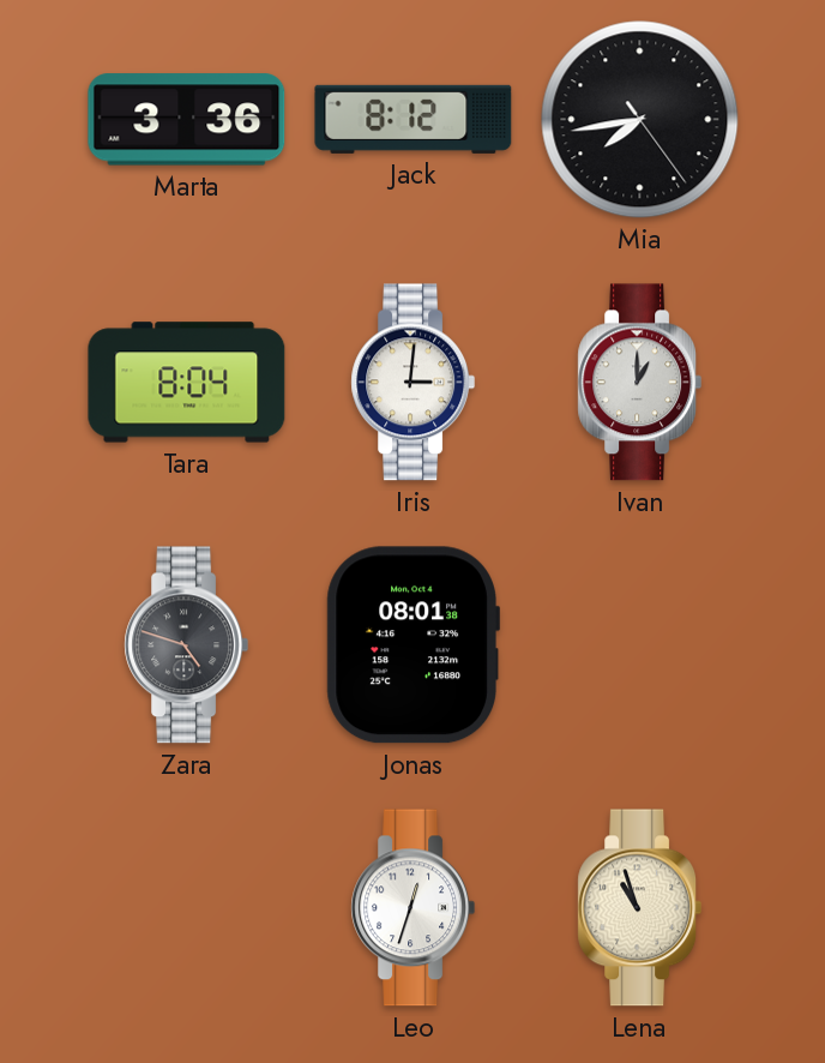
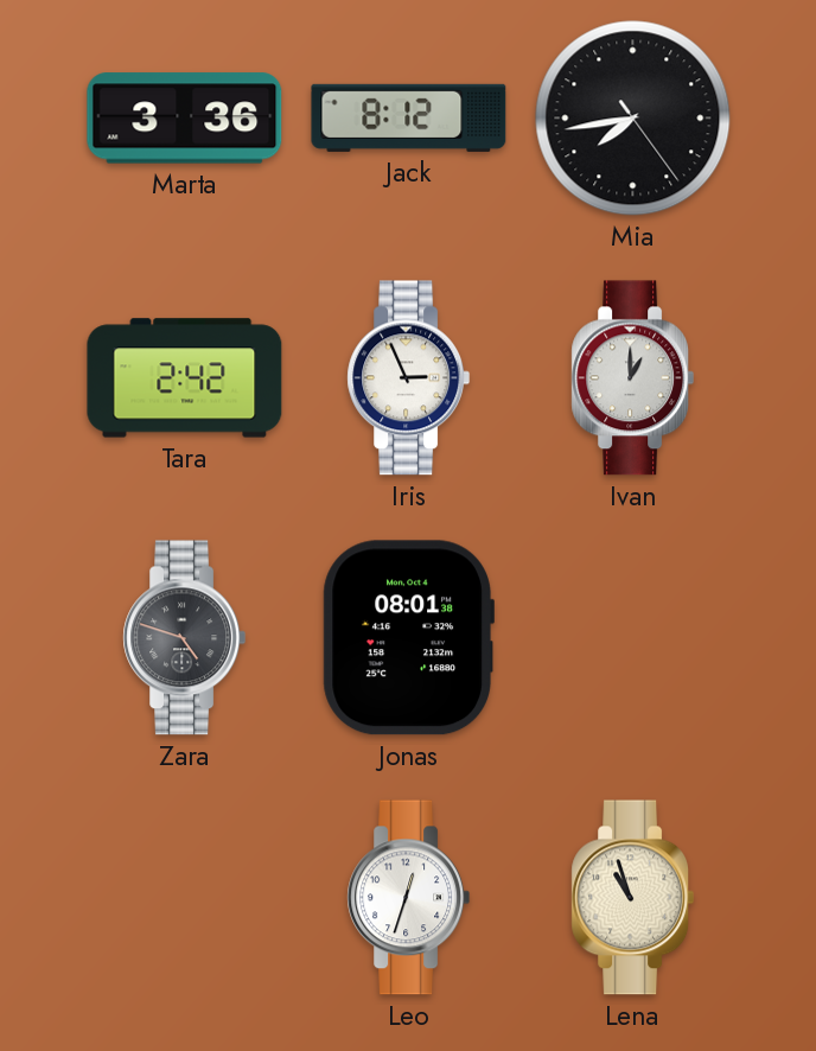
Tara: 8:04 -> 2:42 (185, 378)
Iris: 3:01 -> 2:56 (409, 378)
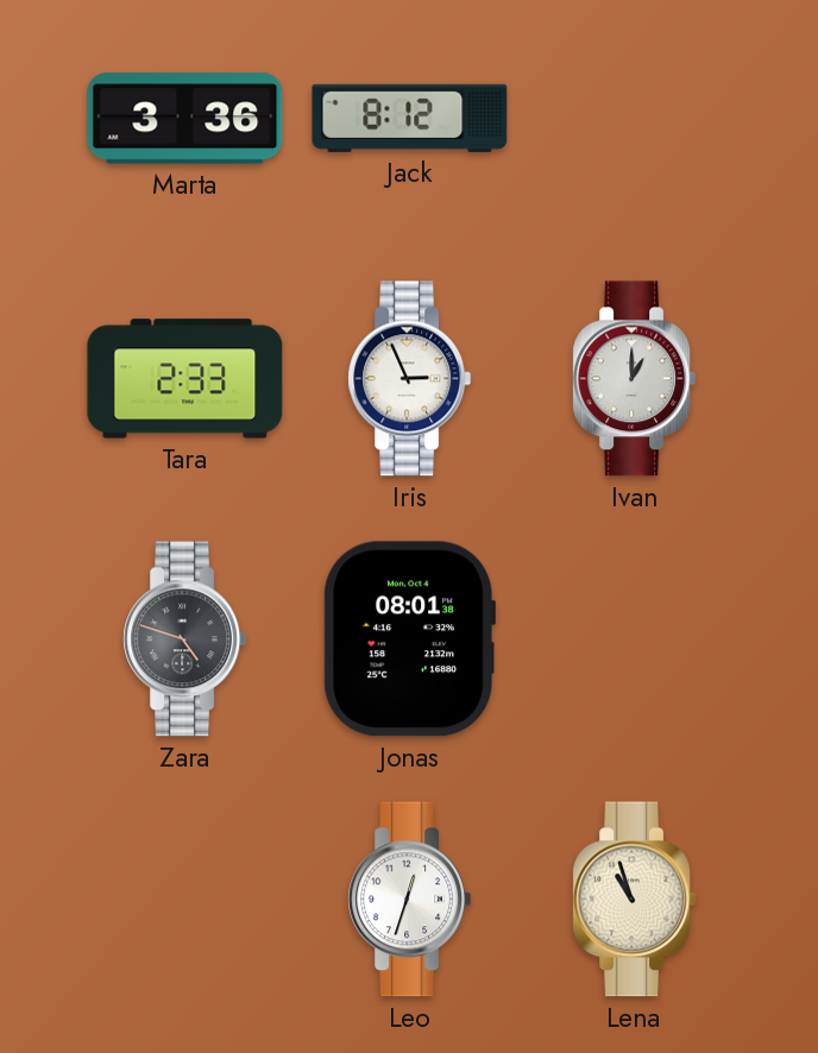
Mia: 7:43 -> none (633, 119)
Tara: 2:42 -> 2:33 (185, 379)
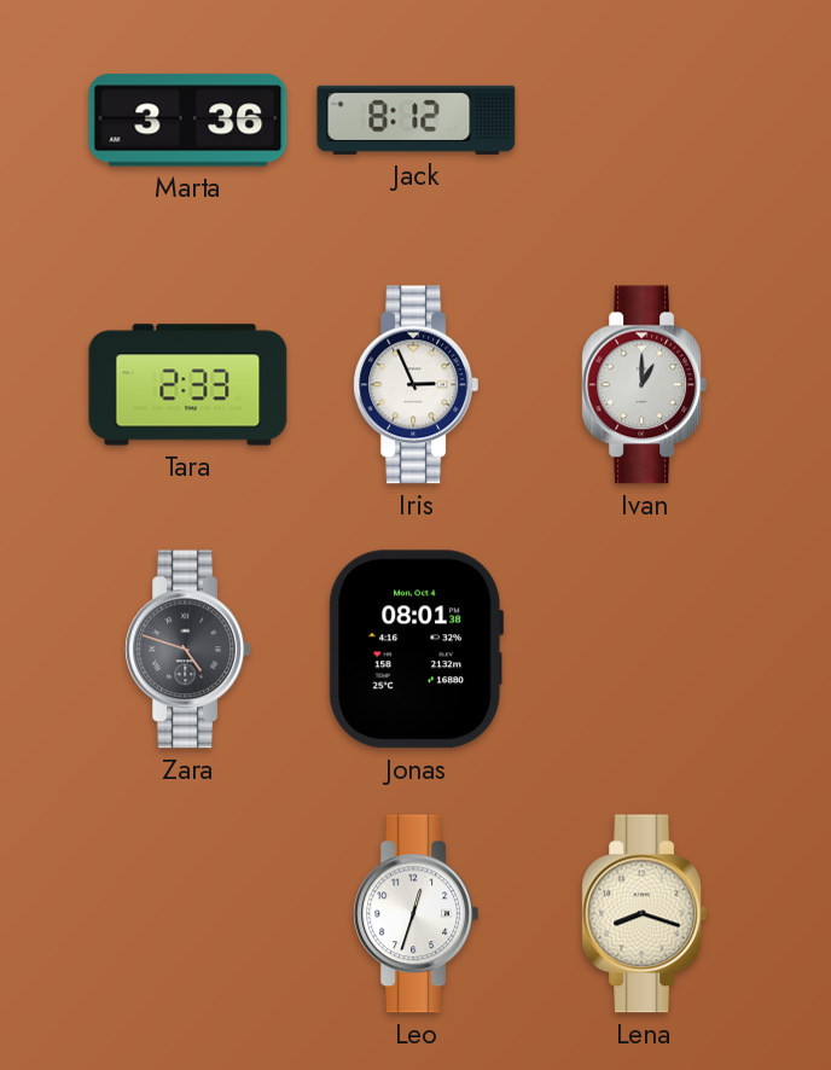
Lena: 10:57 -> 8:18 (645, 914)
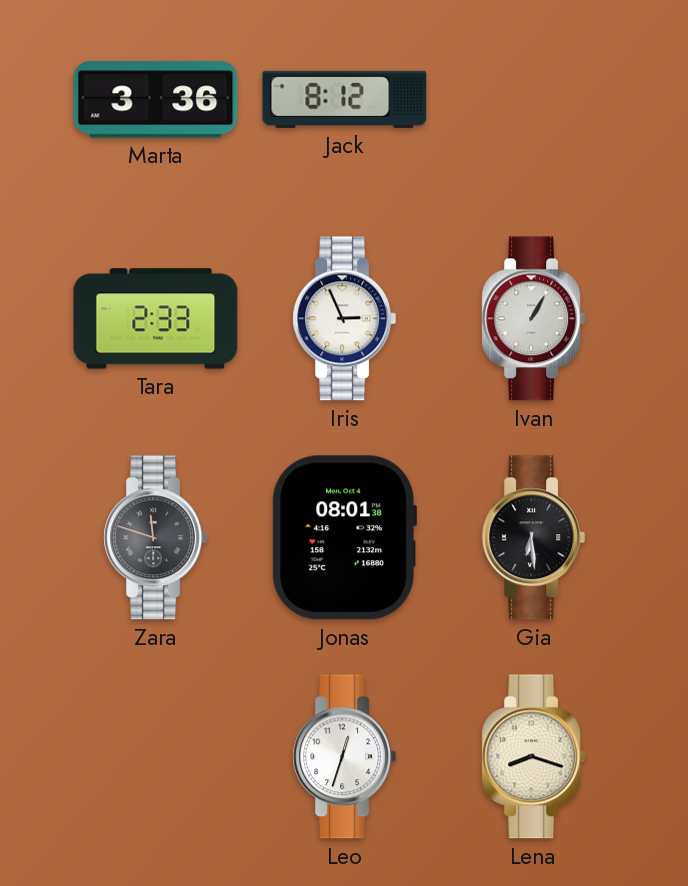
Ivan: 1:00 -> 1:05 (534, 319)
Zara: 4:48 -> 11:48 (156, 538)
Gia: none -> 6:29 (534, 538)
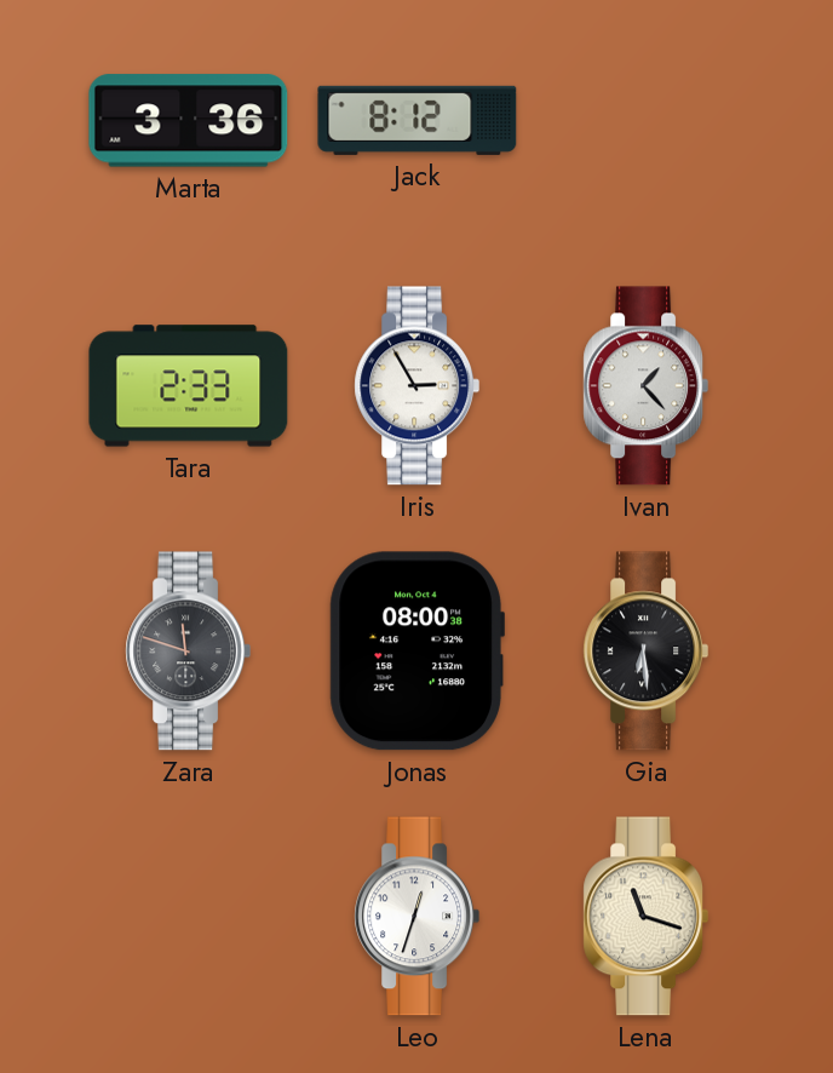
Iris: 2:56 -> 2:55 (418, 386)
Ivan: 1:05 -> 1:23 (647, 386)
Jonas: 08:01 -> 08:00 (416, 652)
Lena: 8:18 -> 11:18 (647, 917)
